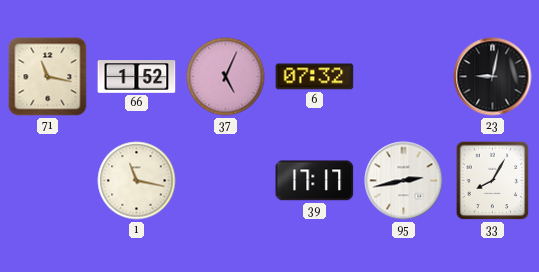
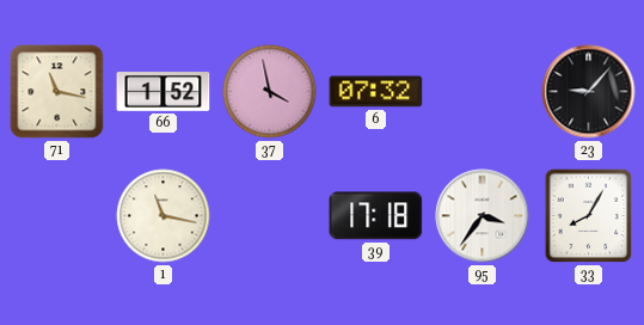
37: 5:04 -> 3:58 (270, 92)
23: 9:02 -> 9:07 (589, 92)
39: 17:17 -> 17:18 (376, 216)
95: 2:43 -> 3:36 (483, 216)
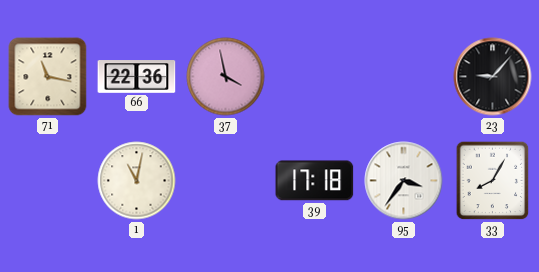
66: 1:52 -> 22:36 (137, 77)
6: 07:32 -> none (376, 92)
1: 11:17 -> 11:02 (137, 181)
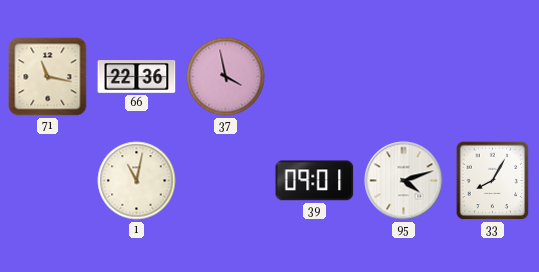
23: 9:07 -> none (493, 77)
39: 17:18 -> 09:01 (315, 181)
95: 3:36 -> 4:12 (404, 181)
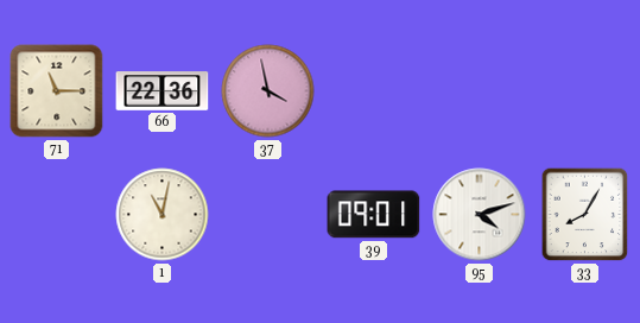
71: 11:17 -> 11:15 (57, 91)
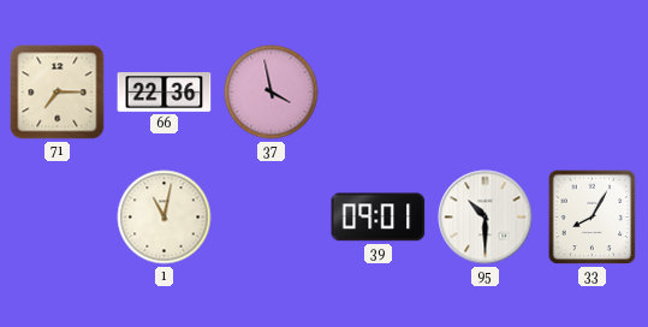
71: 11:15 -> 7:15 (58, 93)
95: 4:12 -> 10:30 (486, 218)
